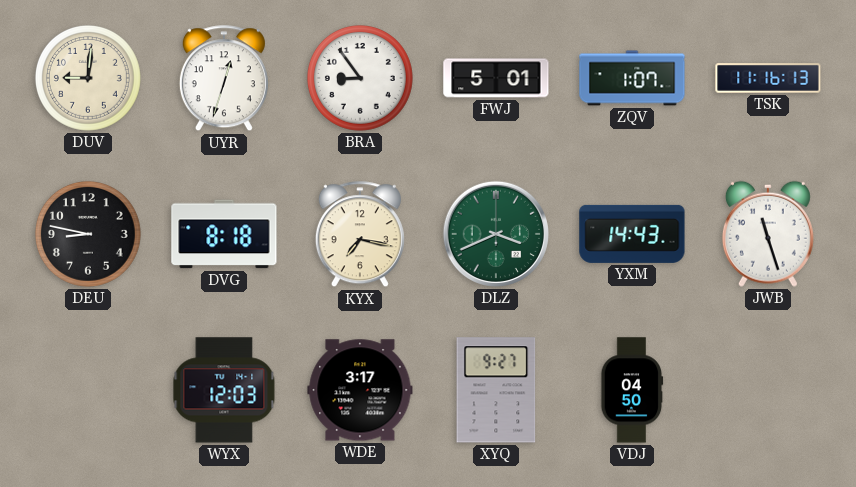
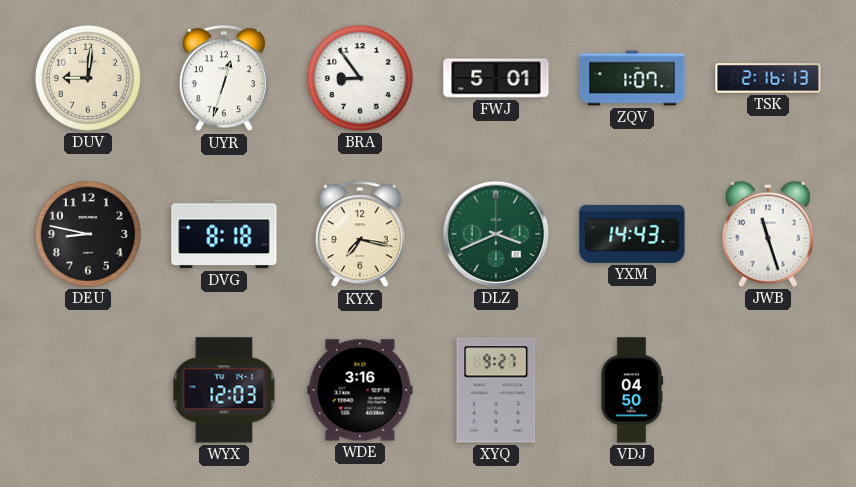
TSK: 11:16 -> 2:16 (768, 78)
WDE: 3:17 -> 3:16 (360, 390)
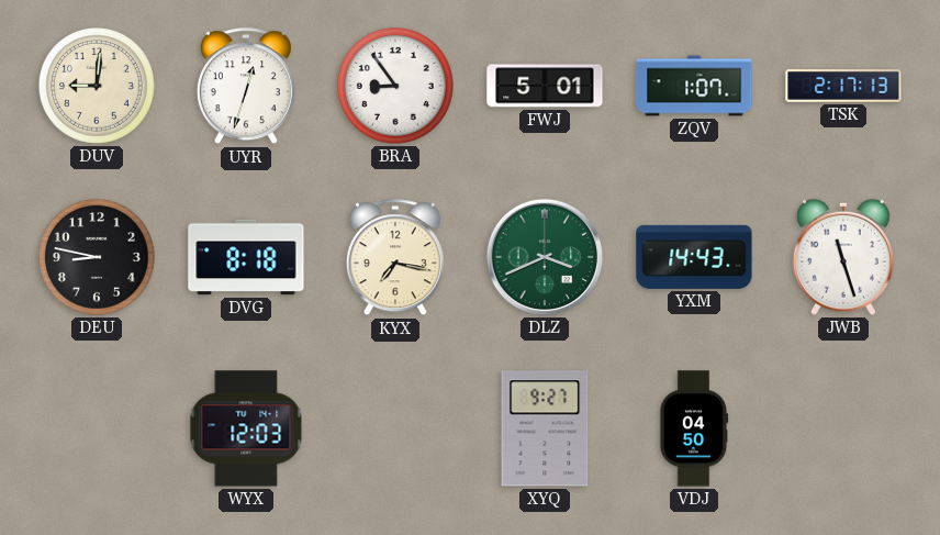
TSK: 2:16 -> 2:17 (843, 86)
WDE: 3:16 -> none (360, 390)
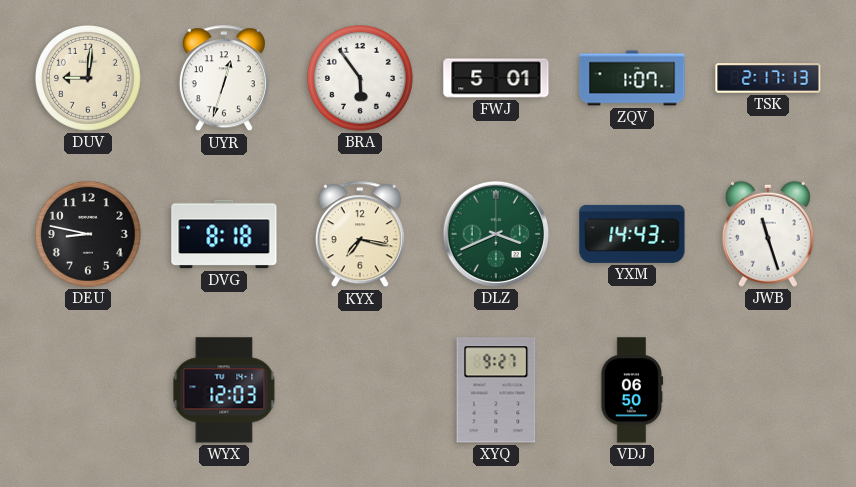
BRA: 8:54 -> 5:54 (360, 78)
VDJ: 04:50 -> 06:50 (632, 390)
